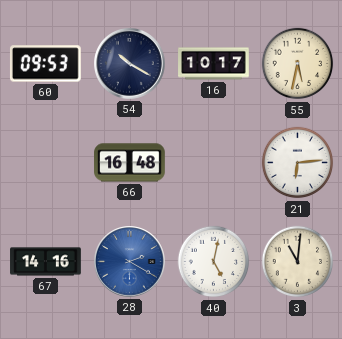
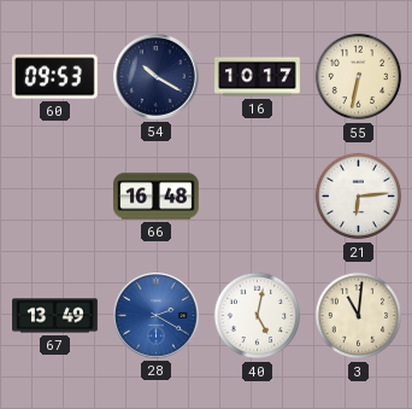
55: 5:32 -> 6:32 (359, 77)
67: 14:16 -> 13:49 (55, 316)
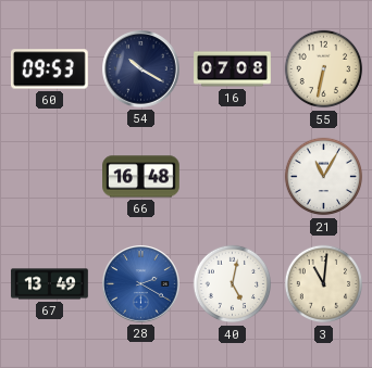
16: 10:17 -> 07:08 (233, 69)
21: 6:14 -> 11:05 (324, 177)
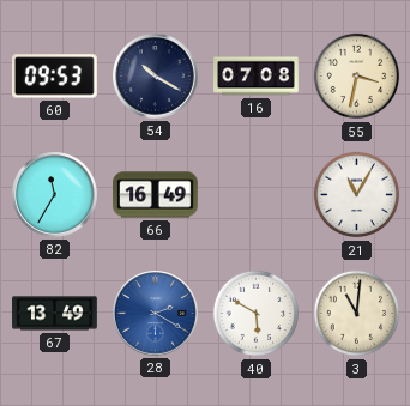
55: 6:32 -> 3:32 (357, 77)
82: none -> 11:35 (55, 195)
66: 16:48 -> 16:49 (156, 195)
40: 5:02 -> 5:50 (257, 314)
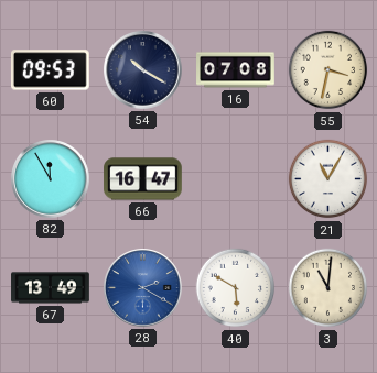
82: 11:35 -> 11:55 (51, 179)
66: 16:49 -> 16:47 (143, 179)
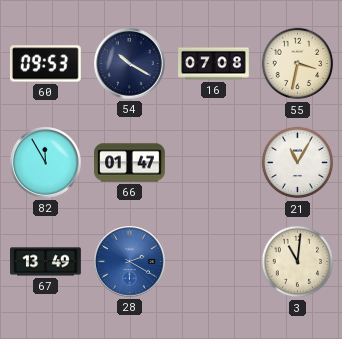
66: 16:47 -> 01:47 (130, 163)
40: 5:50 -> none (236, 288)
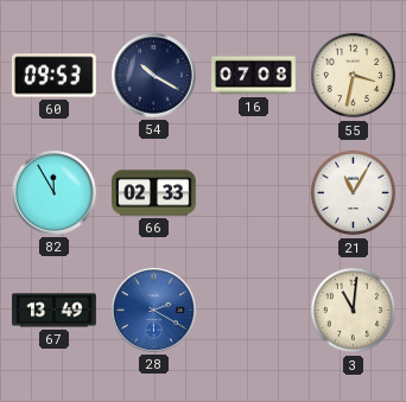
66: 01:47 -> 02:33 (154, 193)
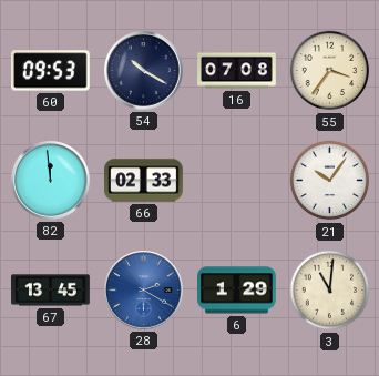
55: 3:32 -> 3:36 (330, 71)
82: 11:55 -> 11:59 (51, 181)
21: 11:05 -> 10:06 (330, 181)
67: 13:49 -> 13:45 (51, 291)
6: none -> 1:29 (237, 291)
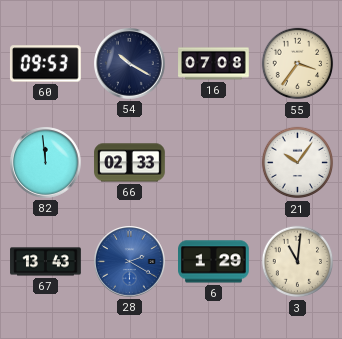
67: 13:45 -> 13:43 (46, 262)
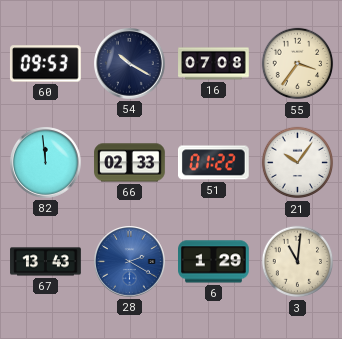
51: none -> 01:22 (214, 163)
